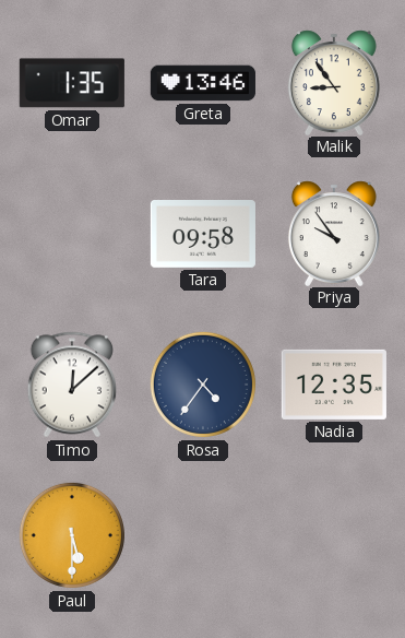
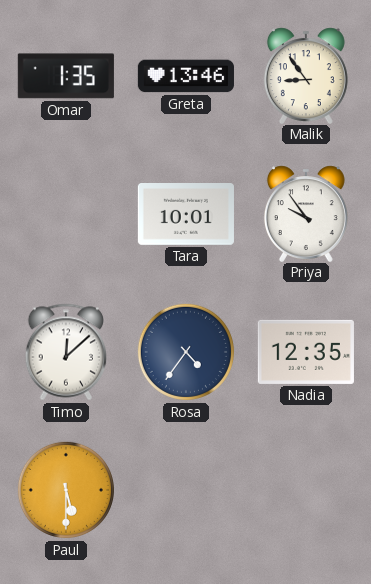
Tara: 09:58 -> 10:01 (186, 215)
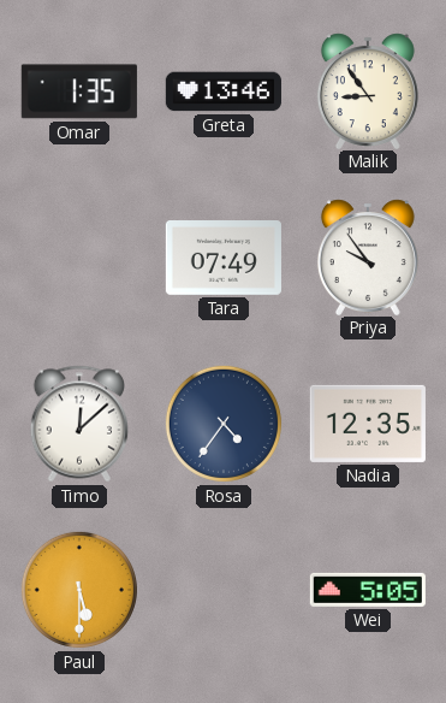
Tara: 10:01 -> 07:49 (224, 259)
Wei: none -> 5:05 (368, 590)
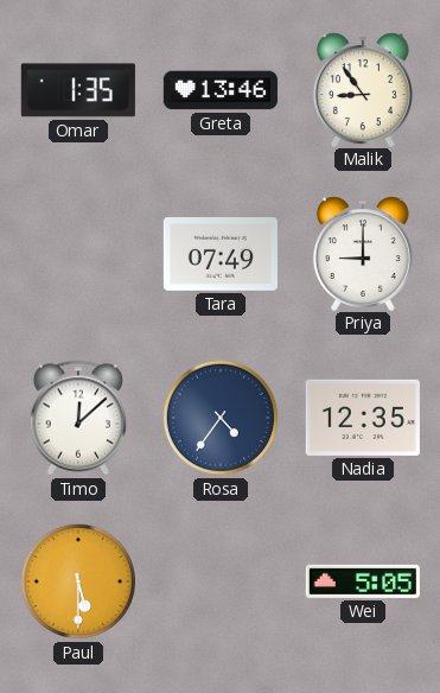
Priya: 9:54 -> 9:00 (363, 253)
